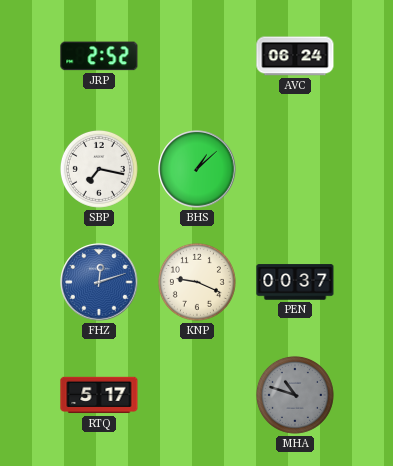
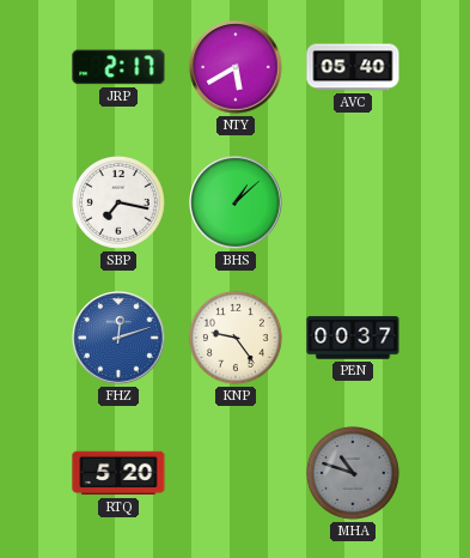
JRP: 2:52 -> 2:17 (118, 67)
NTY: none -> 5:40 (236, 67)
AVC: 06:24 -> 05:40 (353, 67)
KNP: 9:19 -> 9:24 (236, 338)
RTQ: 5:17 -> 5:20 (118, 473)
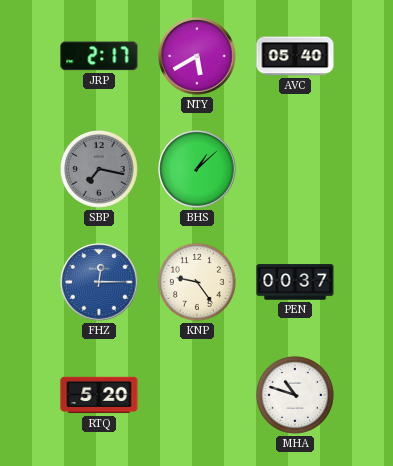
SBP dial: white -> grey (99, 169)
FHZ: 12:12 -> 12:15 (99, 282)
MHA dial: grey -> white (295, 395)
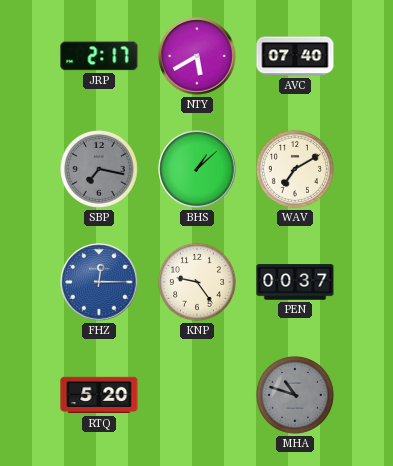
AVC: 05:40 -> 07:40 (295, 56)
WAV: none -> 7:10 (295, 169)
MHA dial: white -> grey (295, 395)
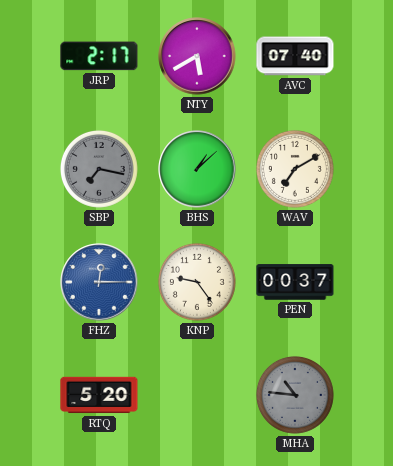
MHA: 10:48 -> 10:46 (295, 395)
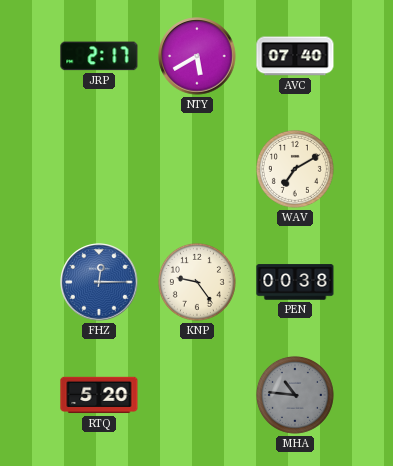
SBP: 7:17 -> none (99, 169)
BHS: 1:08 -> none (197, 169)
PEN: 00:37 -> 00:38 (295, 282)
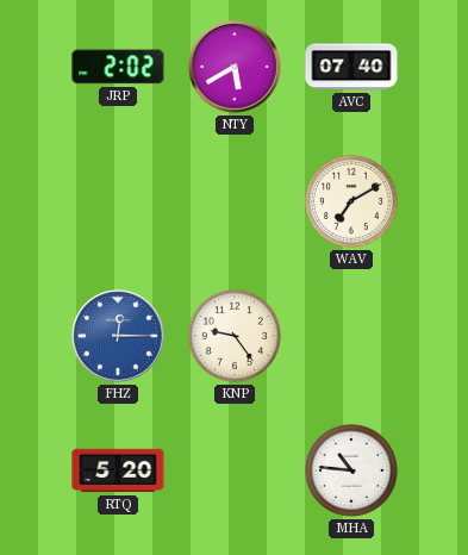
JRP: 2:17 -> 2:02 (118, 67)
PEN: 00:38 -> none (295, 282)
MHA dial: grey -> white (351, 470)
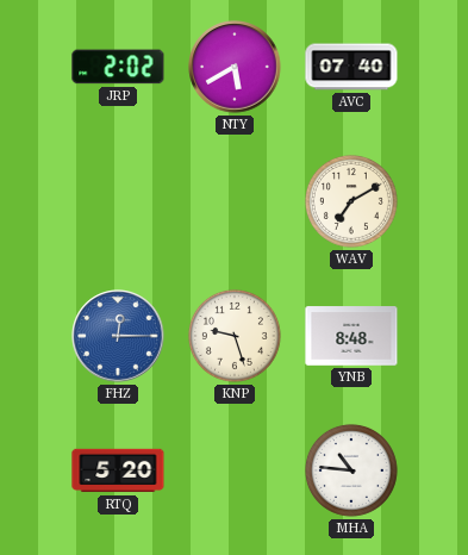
KNP: 9:24 -> 9:27 (235, 336)
YNB: none -> 8:48 (351, 336)
